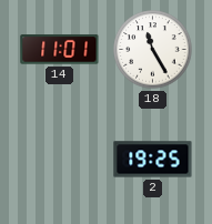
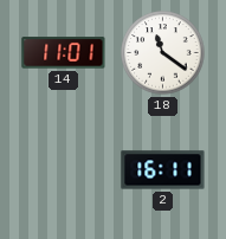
18: 11:25 -> 11:21 (163, 53)
2: 19:25 -> 16:11 (163, 170)
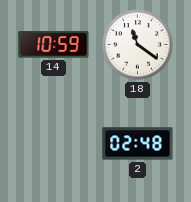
14: 11:01 -> 10:59 (54, 45)
2: 16:11 -> 02:48 (138, 144)
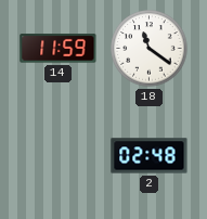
14: 10:59 -> 11:59 (59, 49)
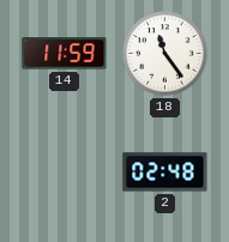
18: 11:21 -> 11:24 (165, 54)
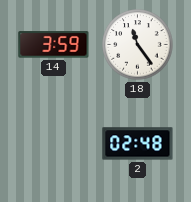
14: 11:59 -> 3:59 (54, 45)
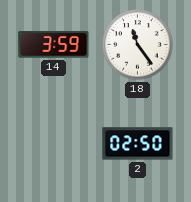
2: 02:48 -> 02:50 (138, 144)
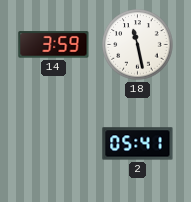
18: 11:24 -> 11:28 (138, 45)
2: 02:50 -> 05:41 (138, 144)
